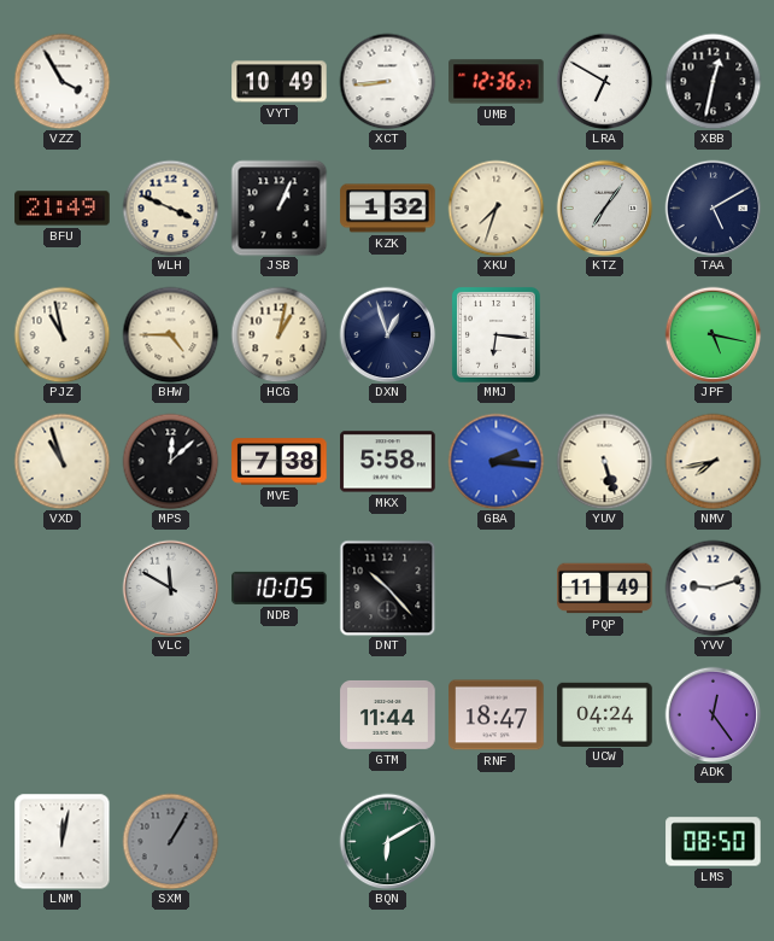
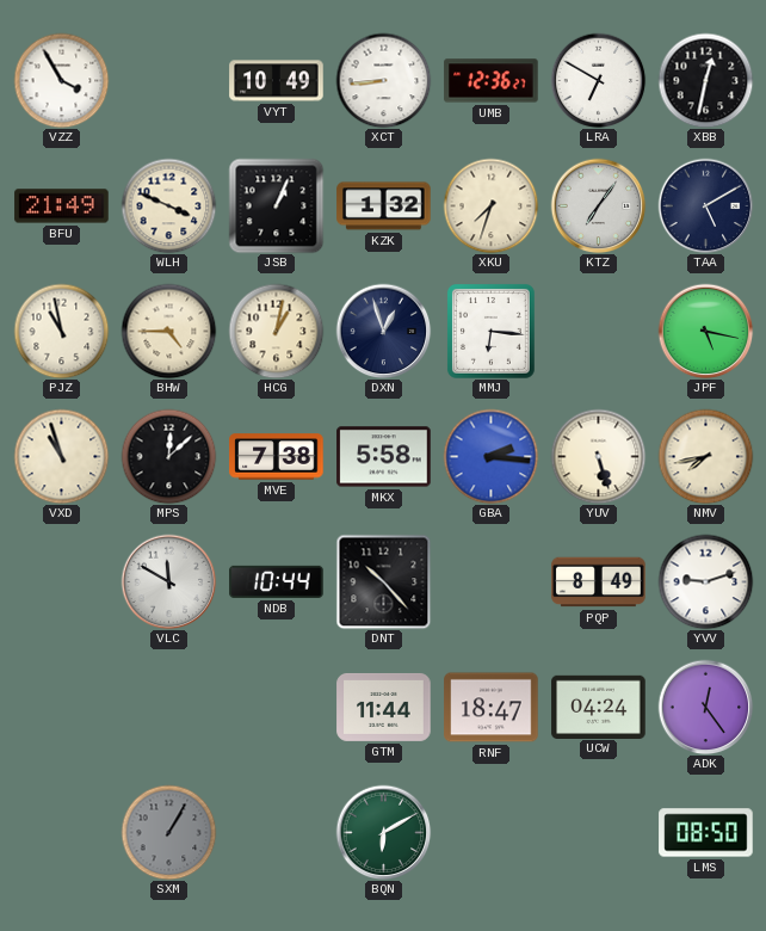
NDB: 10:05 -> 10:44 (277, 581)
PQP: 11:49 -> 8:49 (599, 582)
LNM: 12:02 -> none (61, 841)
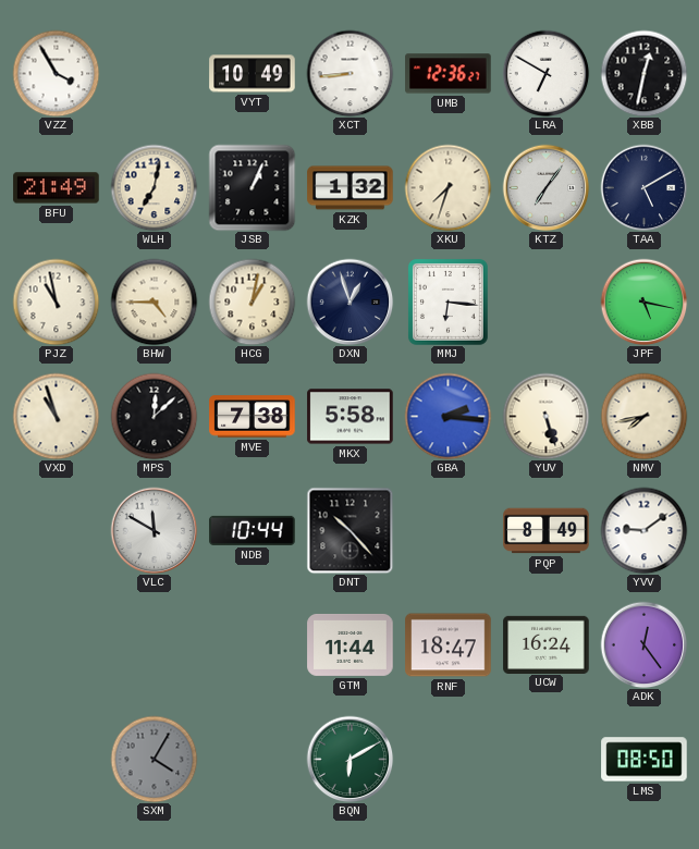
WLH: 3:49 -> 7:02 (154, 187)
YVV: 9:12 -> 9:09 (643, 530)
UCW: 04:24 -> 16:24 (547, 644)
SXM: 1:05 -> 4:05 (154, 759)
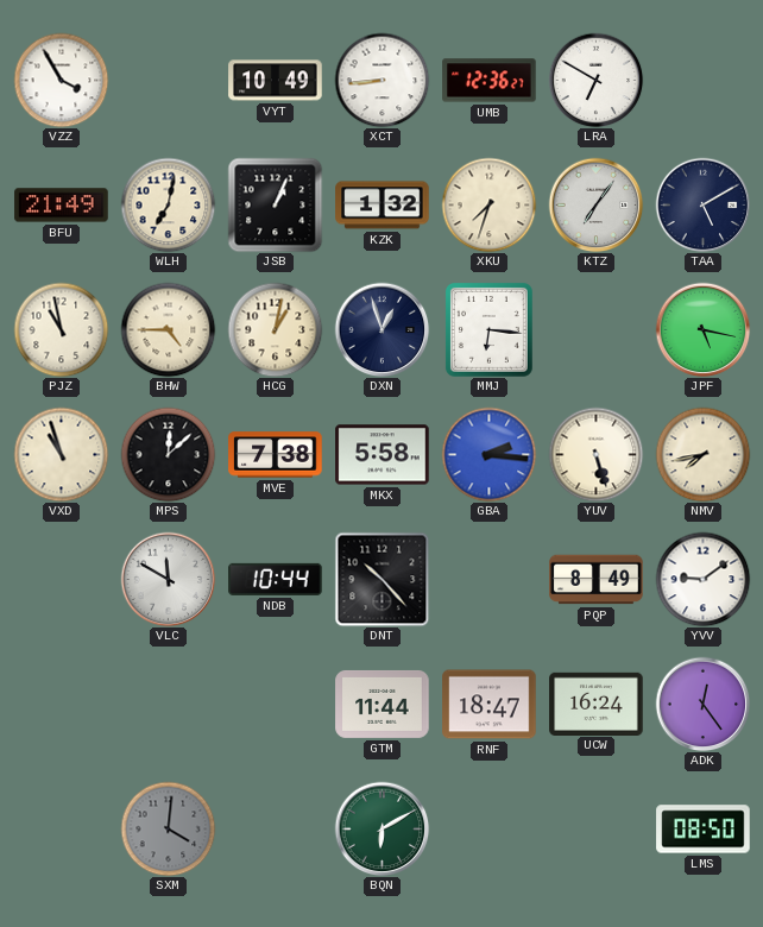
XBB: 12:32 -> none (643, 73)
SXM: 4:05 -> 4:01 (168, 828)
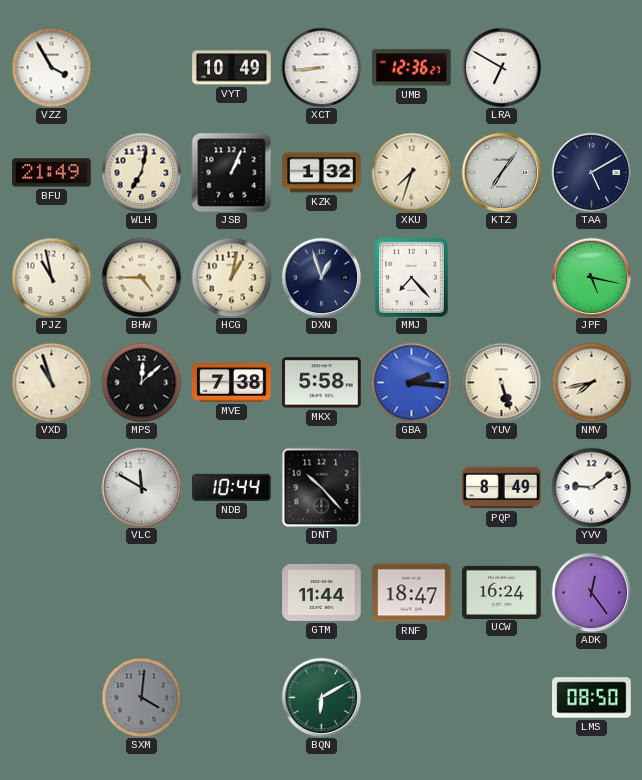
MMJ: 6:16 -> 7:23 (411, 277)
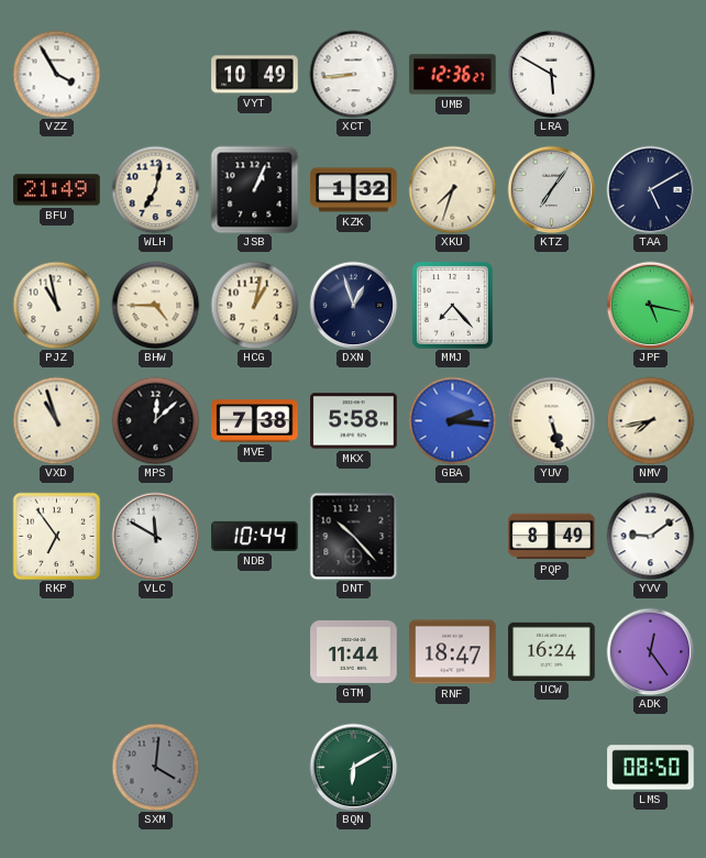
LRA: 6:50 -> 5:50 (551, 74)
RKP: none -> 6:54 (56, 536)
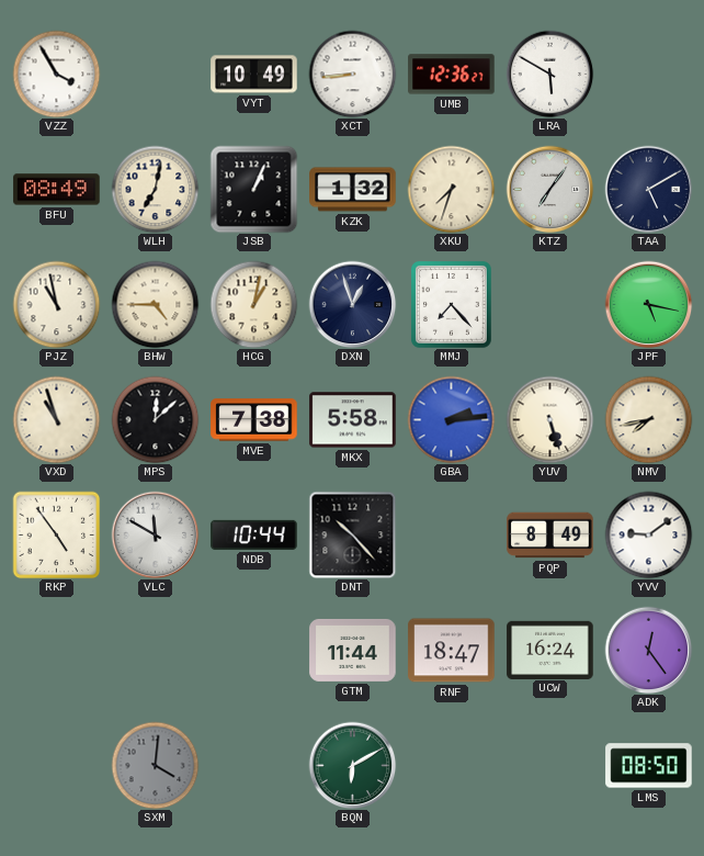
BFU: 21:49 -> 08:49 (57, 190)
GBA: 2:16 -> 2:14 (451, 419)
RKP: 6:54 -> 4:54 (56, 534)
